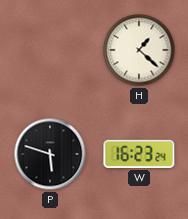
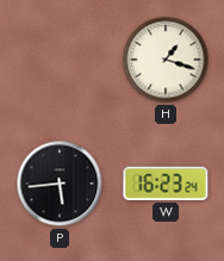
H: 1:22 -> 1:18 (166, 60)
P: 5:48 -> 5:44 (60, 184)
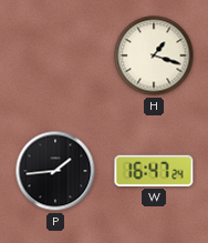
P: 5:44 -> 1:44 (55, 171)
W: 16:23 -> 16:47 (154, 171)
